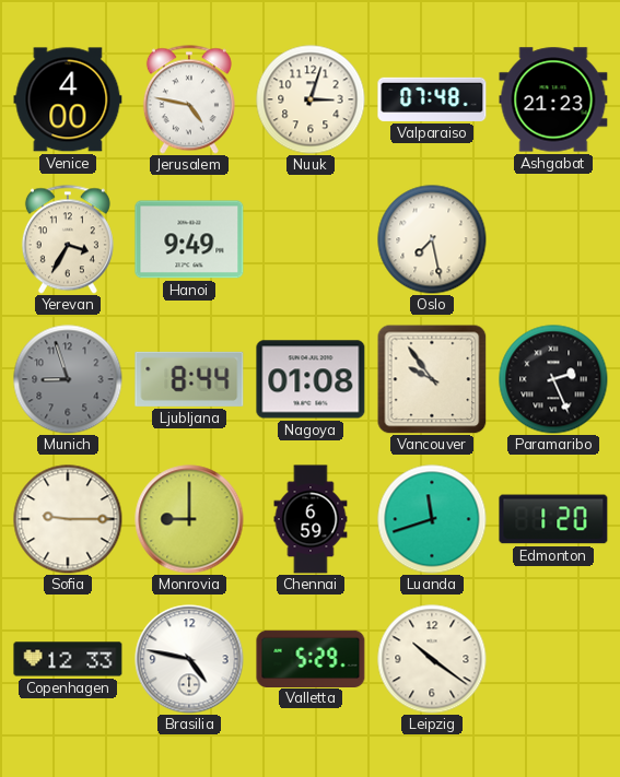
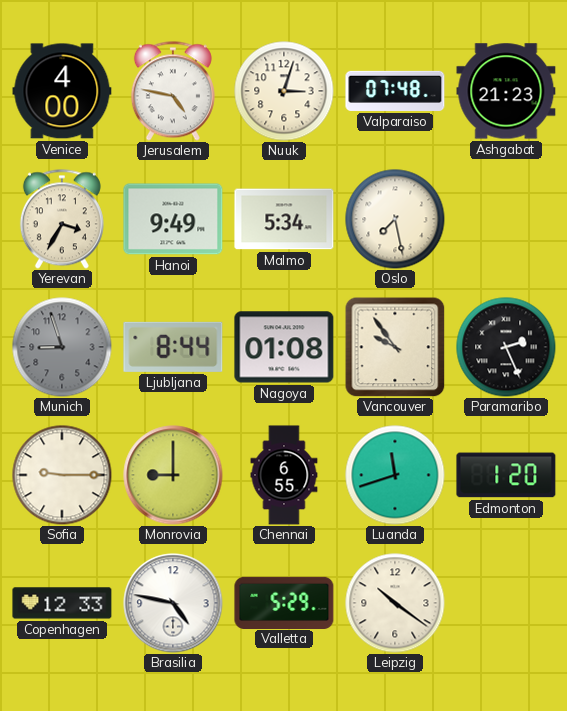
Malmo: none -> 5:34 (284, 219)
Chennai: 6:59 -> 6:55 (284, 475)
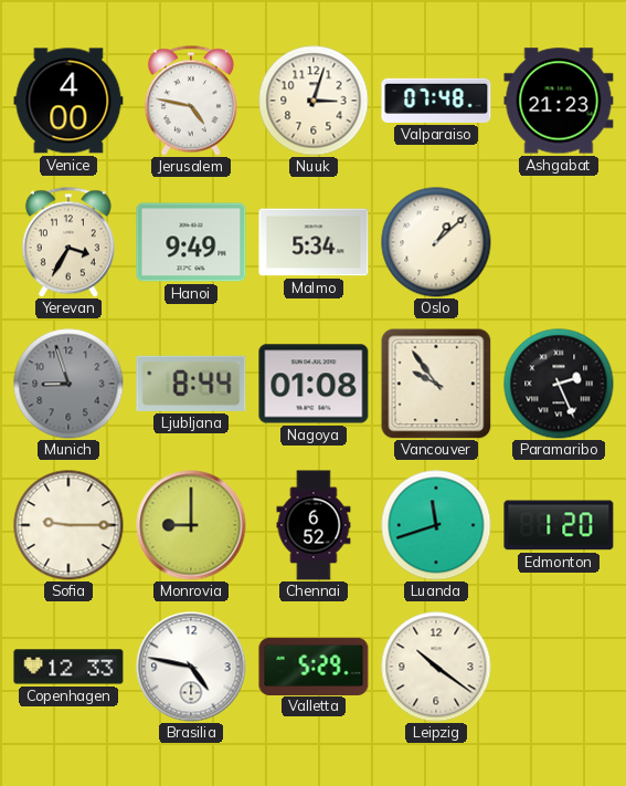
Oslo: 7:28 -> 1:08 (436, 242)
Chennai: 6:55 -> 6:52 (314, 525)
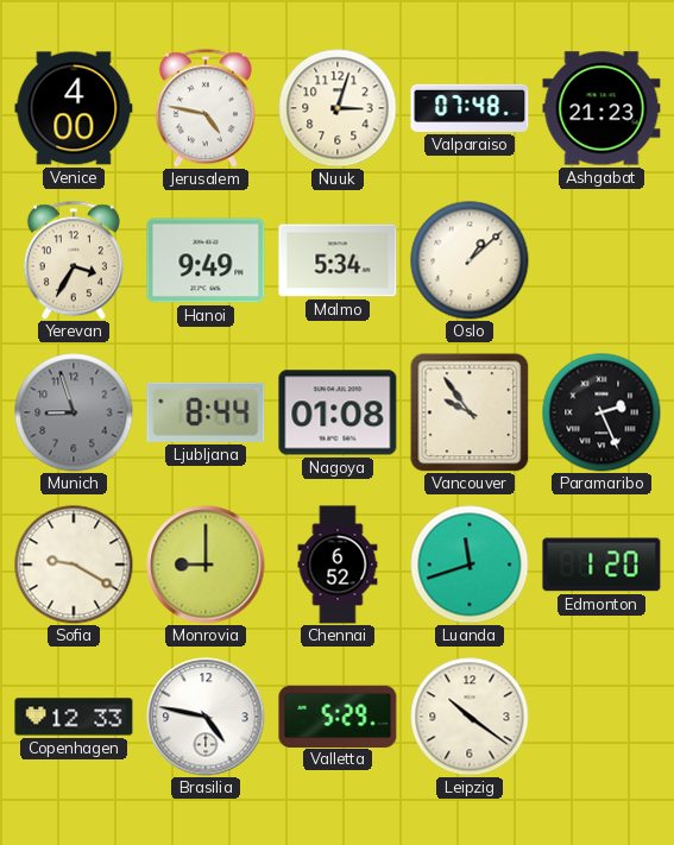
Sofia: 9:15 -> 9:20 (74, 565)
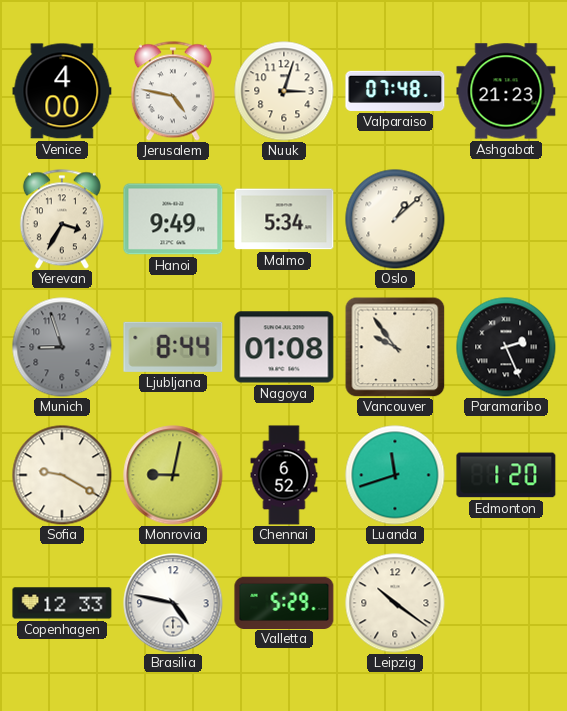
Monrovia: 9:00 -> 9:02 (173, 475)
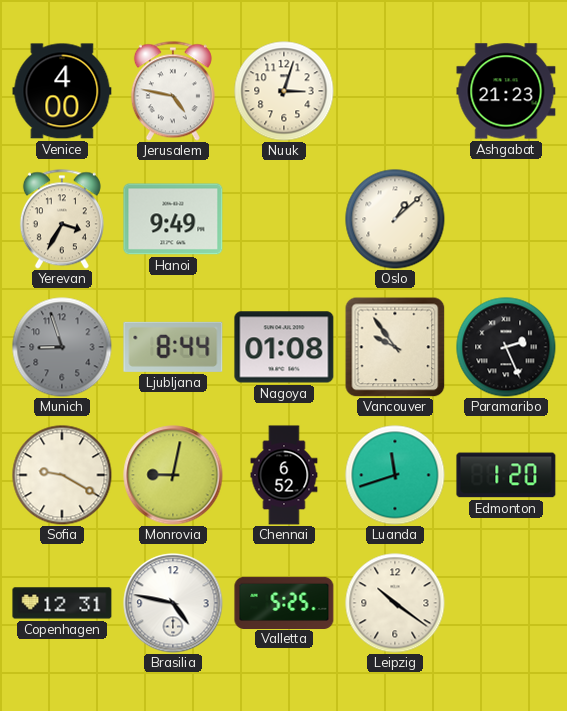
Valparaiso: 07:48 -> none (395, 91)
Malmo: 5:34 -> none (284, 219)
Copenhagen: 12:33 -> 12:31 (62, 603)
Valletta: 5:29 -> 5:25 (284, 602)
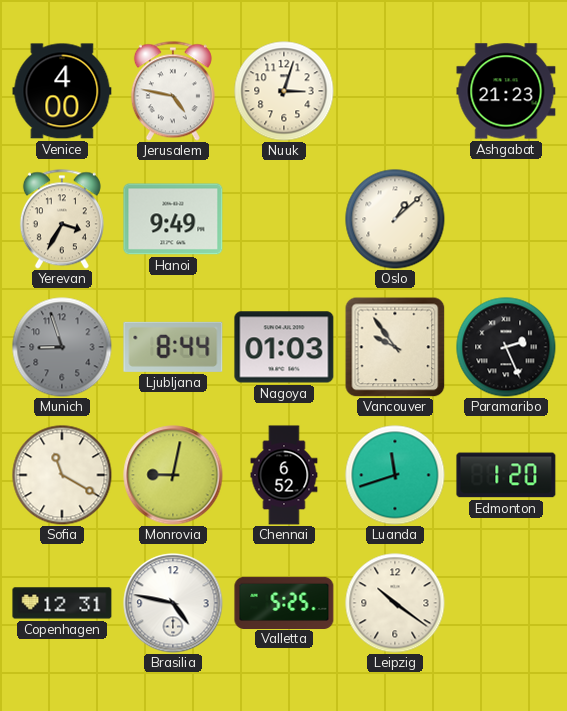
Nagoya: 01:08 -> 01:03 (284, 347)
Sofia: 9:20 -> 11:20 (62, 475)
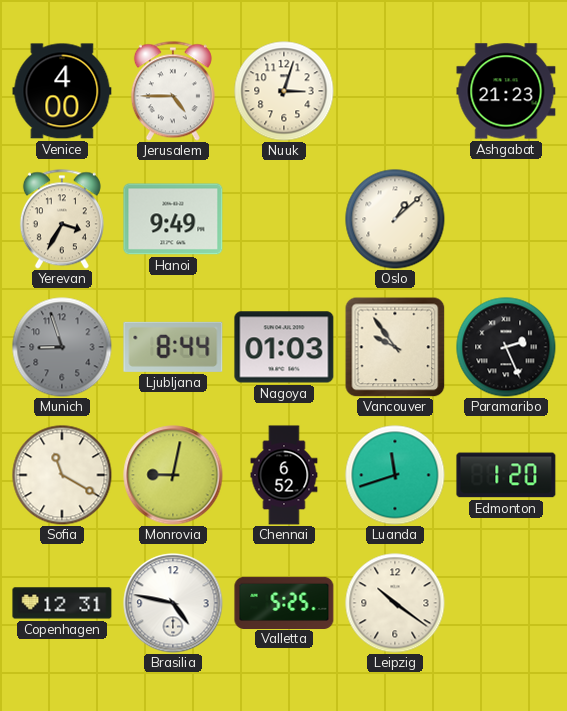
Jerusalem: 4:47 -> 4:45 (173, 91)
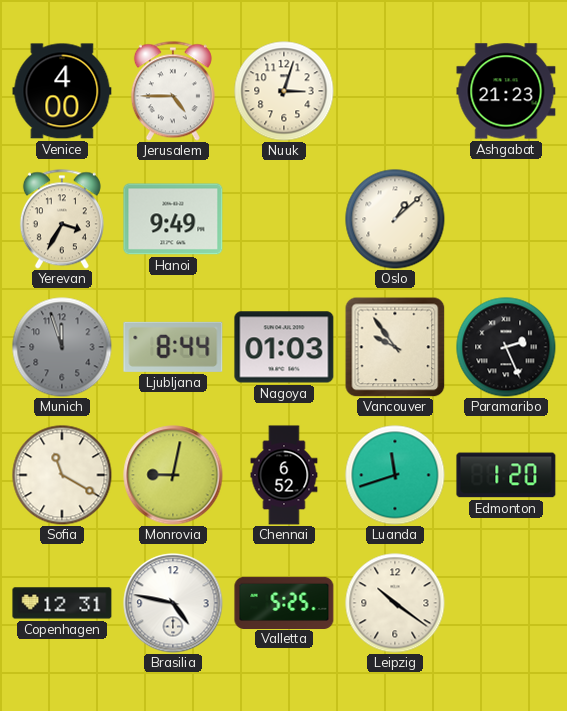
Munich: 8:57 -> 11:57 (62, 347)
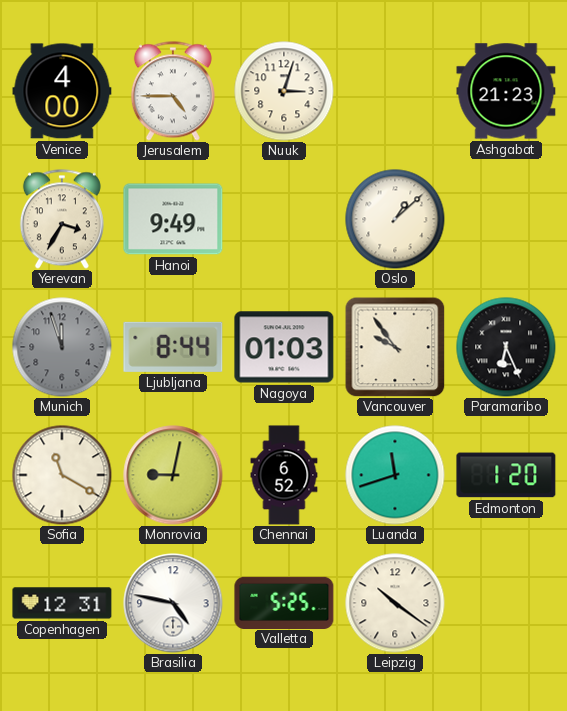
Paramaribo: 2:26 -> 6:26 (506, 347)
